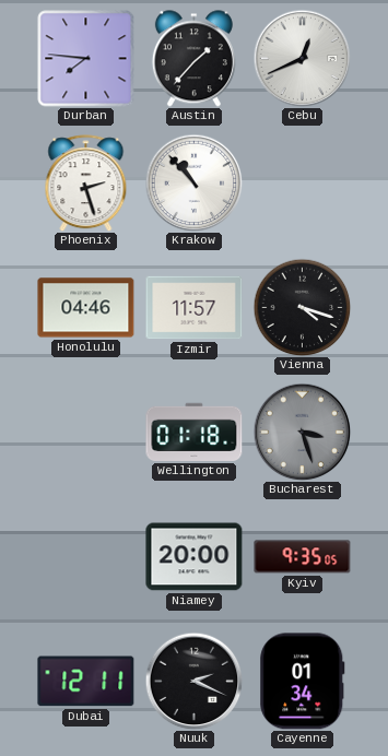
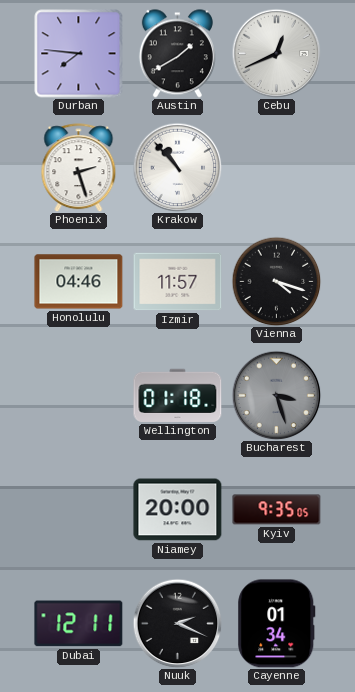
Austin: 1:37 -> 1:40 (177, 54)
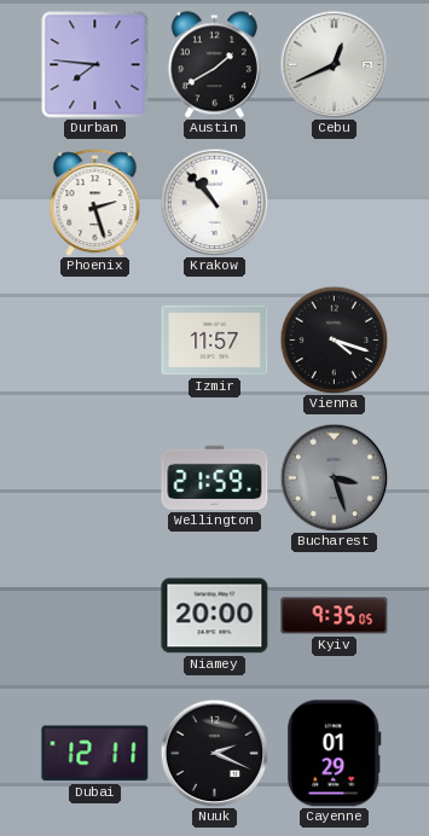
Honolulu: 04:46 -> none (79, 282)
Wellington: 01:18 -> 21:59 (215, 477)
Cayenne: 01:34 -> 01:29 (335, 754)
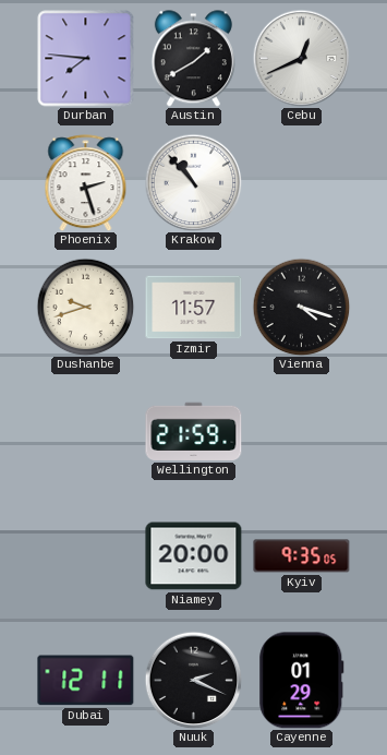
Dushanbe: none -> 9:42 (85, 307)
Bucharest: 3:27 -> none (334, 477)
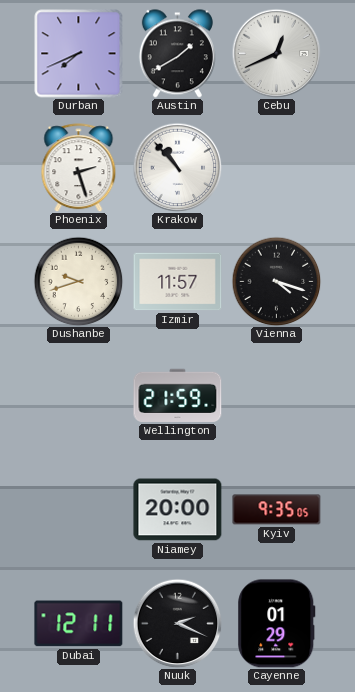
Durban: 7:46 -> 7:41 (79, 54)
